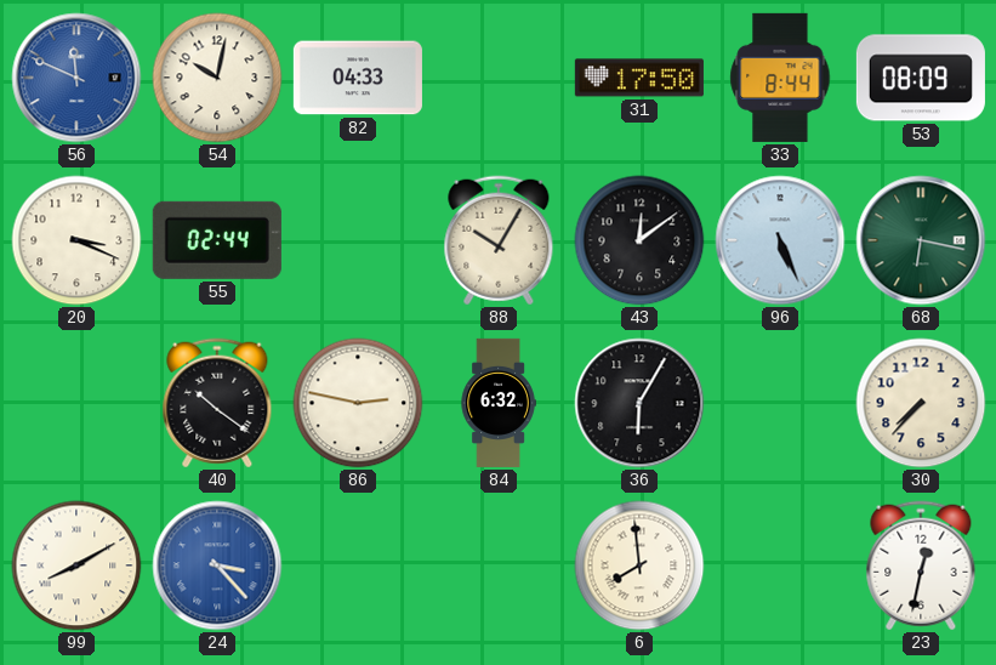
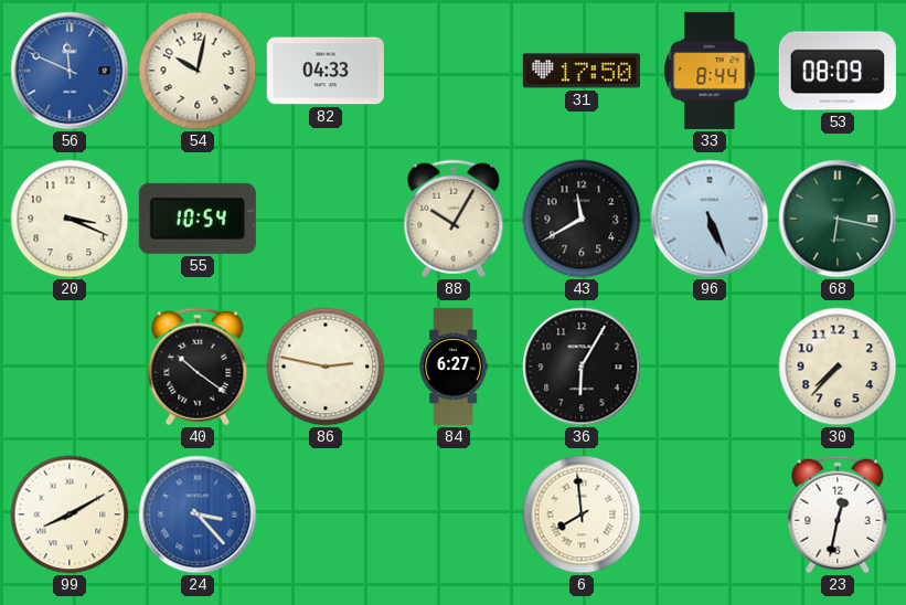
55: 02:44 -> 10:54 (198, 219)
43: 12:09 -> 11:40 (582, 219)
84: 6:32 -> 6:27 (454, 367)
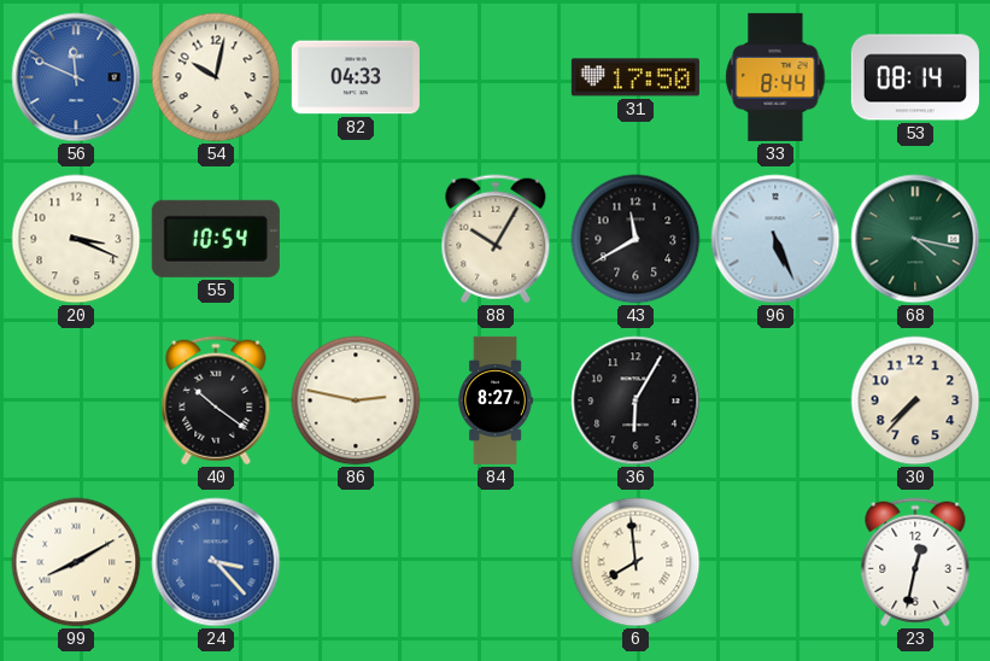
53: 08:09 -> 08:14 (915, 77)
68: 6:17 -> 4:17 (915, 239)
84: 6:27 -> 8:27 (496, 400)
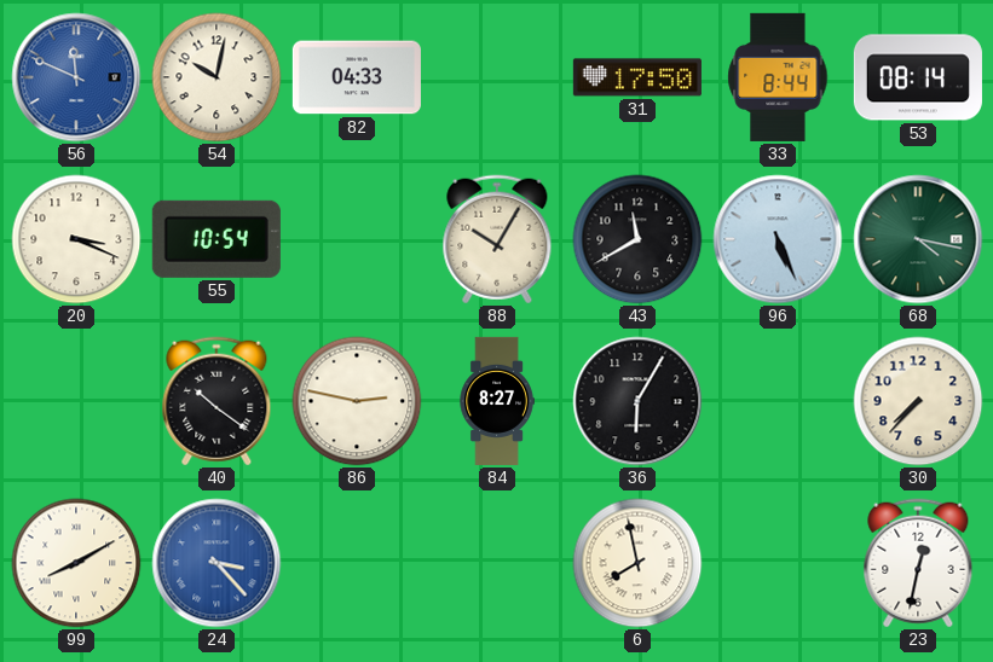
6: 7:59 -> 7:58 (637, 563)
